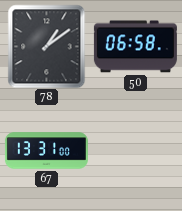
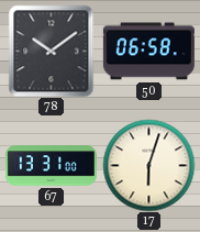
78: 1:09 -> 10:09 (52, 51)
17: none -> 6:03 (148, 165)
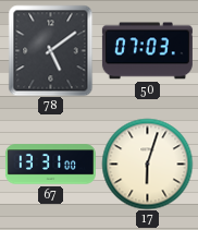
78: 10:09 -> 5:09 (51, 50)
50: 06:58 -> 07:03 (147, 51)
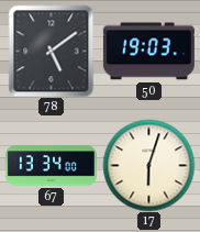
50: 07:03 -> 19:03 (148, 52)
67: 13:31 -> 13:34 (51, 166)
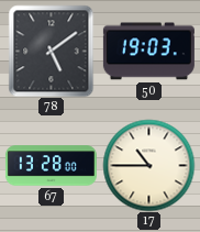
67: 13:34 -> 13:28 (51, 166)
17: 6:03 -> 10:45 (148, 165)
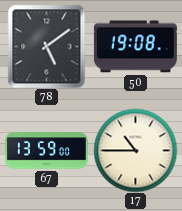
50: 19:03 -> 19:08 (135, 47)
67: 13:28 -> 13:59 (46, 151)
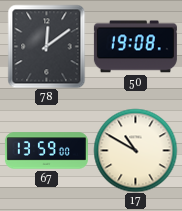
78: 5:09 -> 12:09 (47, 46)
17: 10:45 -> 10:50 (135, 150)
